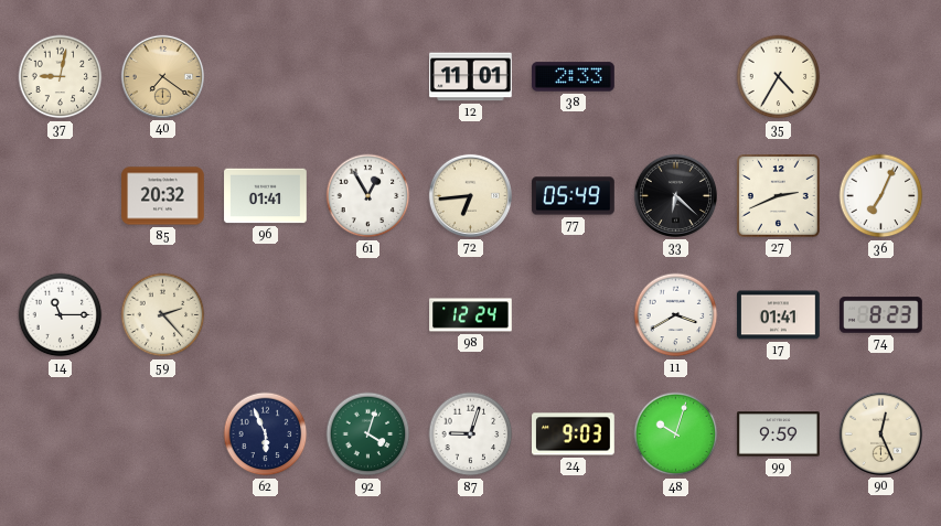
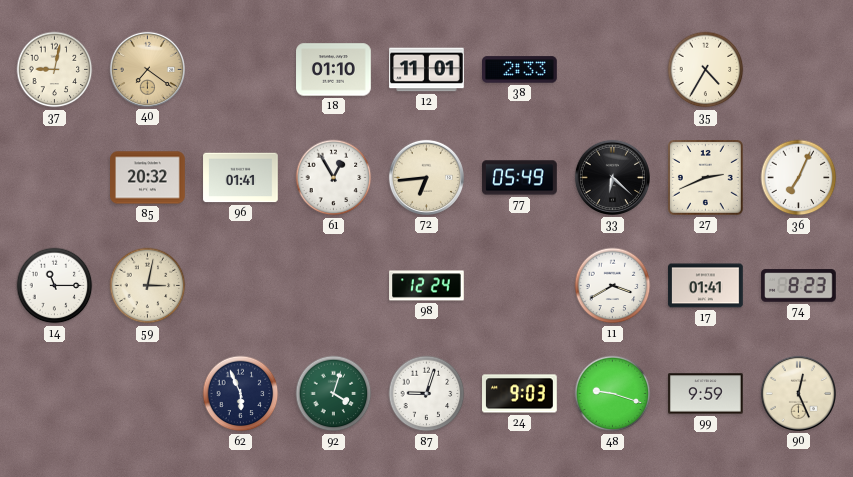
18: none -> 01:10 (334, 70)
59: 2:23 -> 3:02 (148, 286)
48: 10:03 -> 9:18 (613, 394)
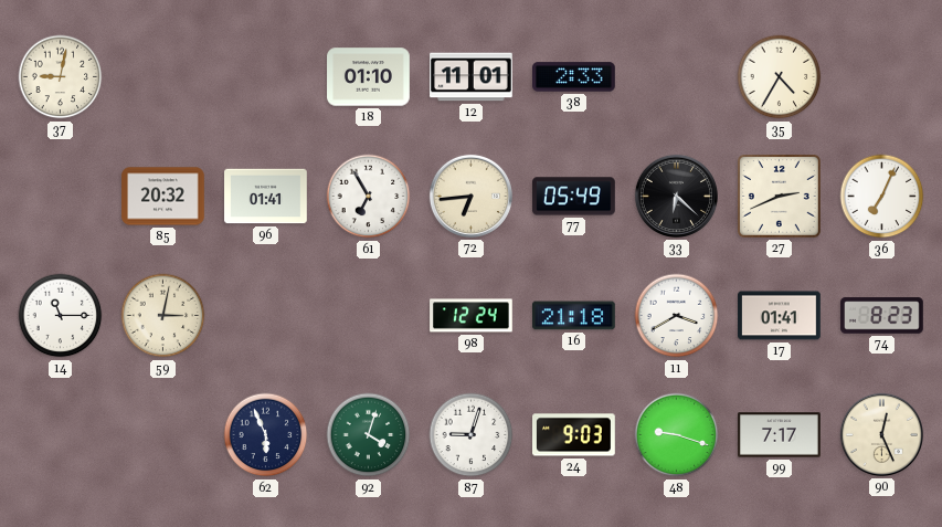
40: 7:21 -> none (147, 69)
61: 12:55 -> 6:55 (369, 197)
16: none -> 21:18 (574, 316)
99: 9:59 -> 7:17 (780, 435)
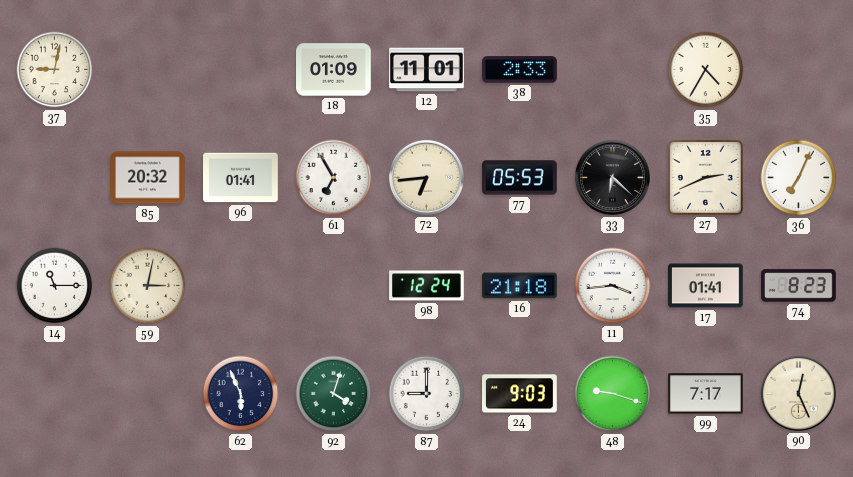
18: 01:10 -> 01:09 (334, 70)
77: 05:49 -> 05:53 (520, 178)
11: 3:40 -> 3:44 (613, 286)
87: 9:03 -> 9:00 (427, 394)
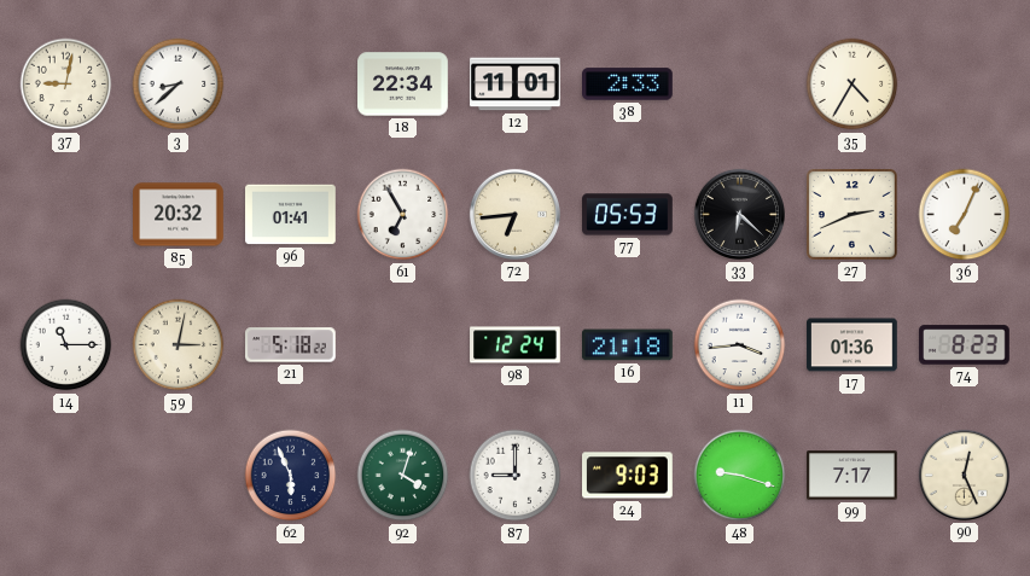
3: none -> 8:38 (179, 85)
18: 01:09 -> 22:34 (403, 85)
21: none -> 5:18 (291, 345)
17: 01:41 -> 01:36 (852, 345)
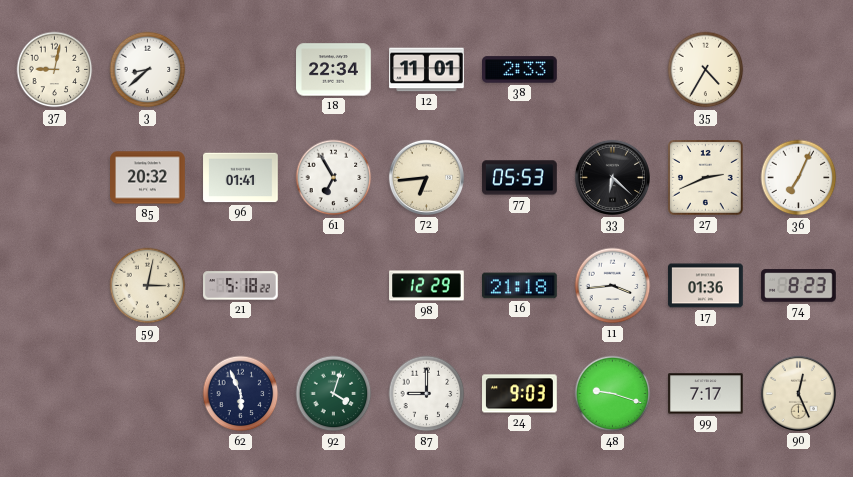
14: 11:15 -> none (66, 345)
98: 12:24 -> 12:29 (427, 286)
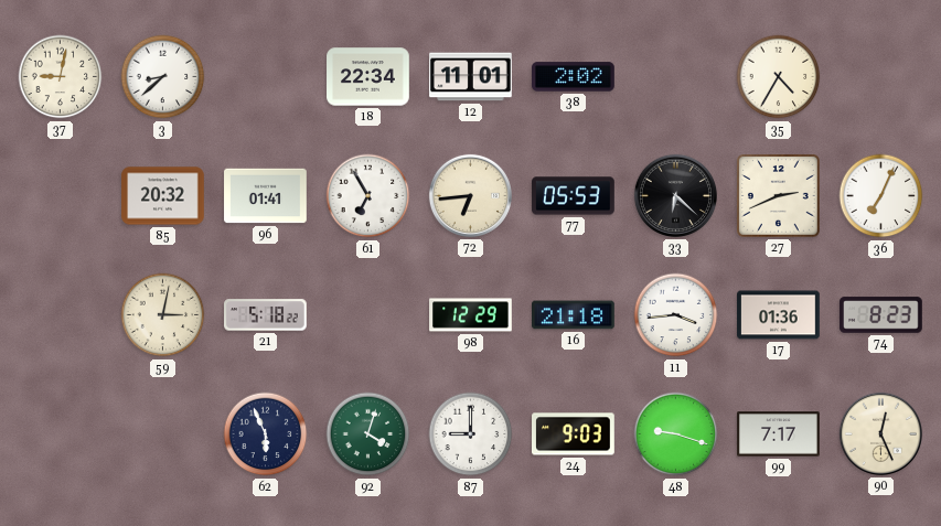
38: 2:33 -> 2:02 (574, 77)
